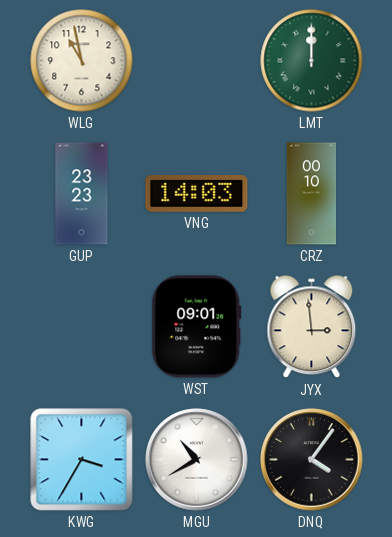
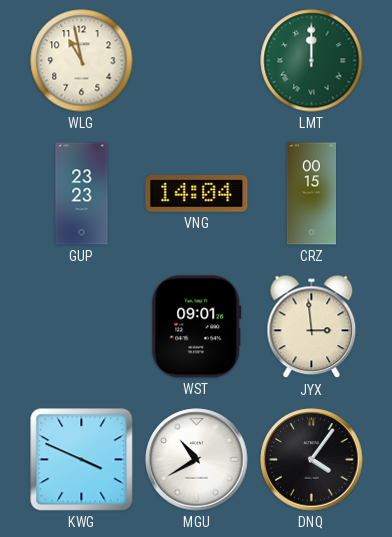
VNG: 14:03 -> 14:04 (197, 194)
CRZ: 00:10 -> 00:15 (312, 194)
KWG: 3:35 -> 3:49 (82, 460)
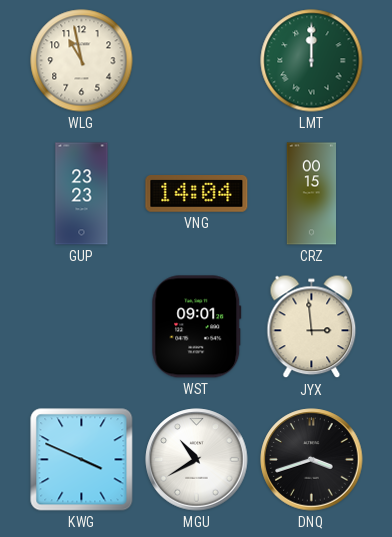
DNQ: 4:06 -> 3:42 (312, 460)
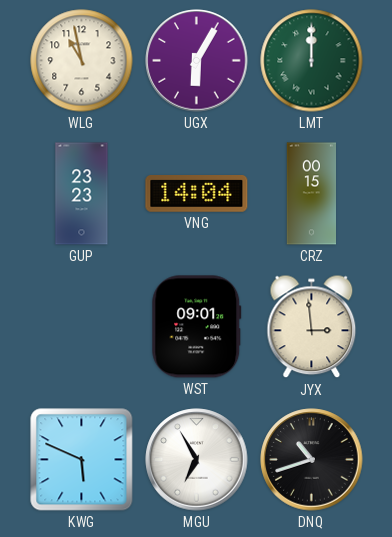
UGX: none -> 6:05 (197, 61)
KWG: 3:49 -> 5:49 (82, 460)
MGU: 10:40 -> 6:55 (197, 460)
DNQ: 3:42 -> 10:42 (312, 460)
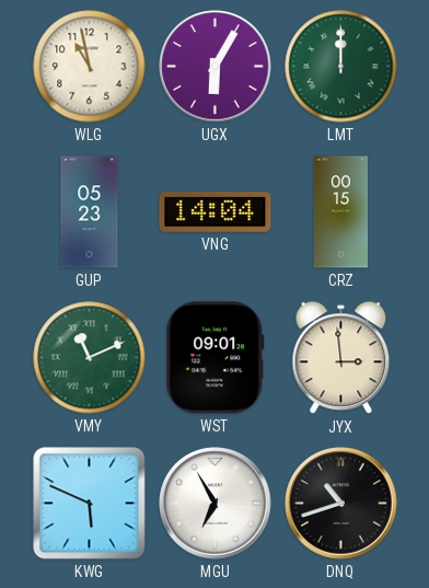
GUP: 23:23 -> 05:23 (90, 212)
VMY: none -> 11:11 (90, 358)
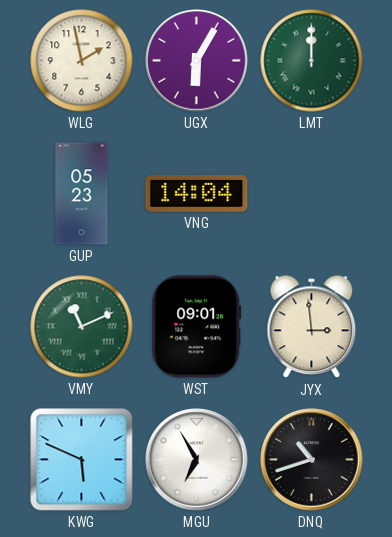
WLG: 10:58 -> 1:58 (82, 61)
CRZ: 00:15 -> none (341, 212)
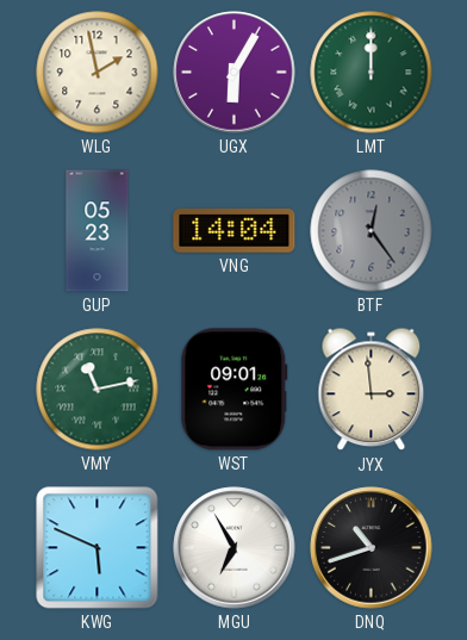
BTF: none -> 12:24 (372, 231)
VMY: 11:11 -> 11:13 (98, 390)
